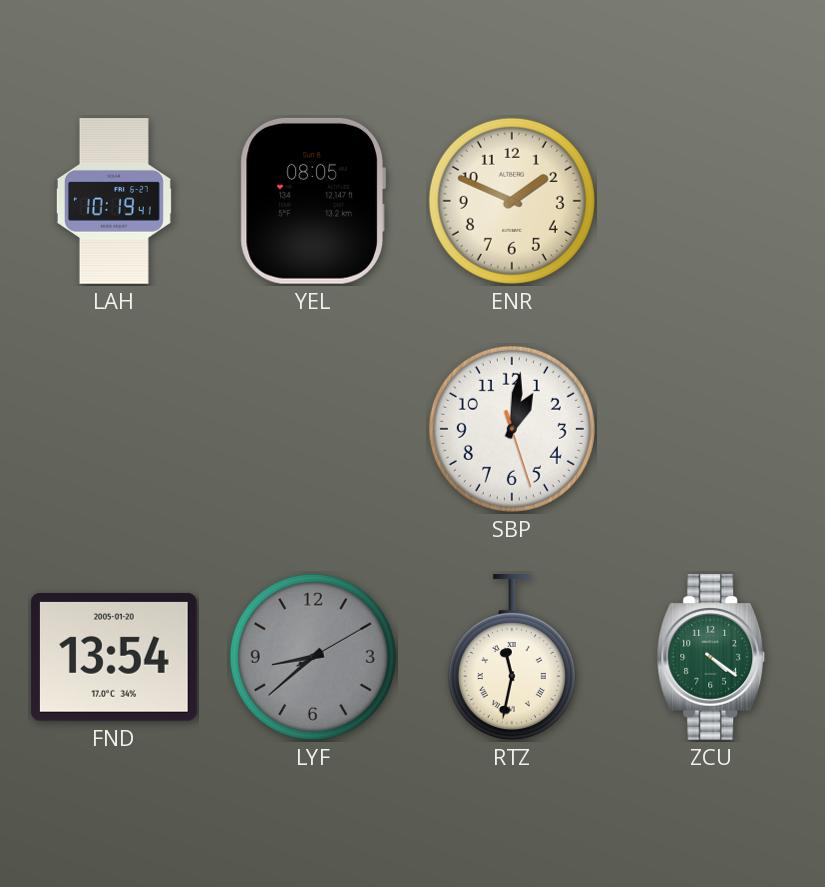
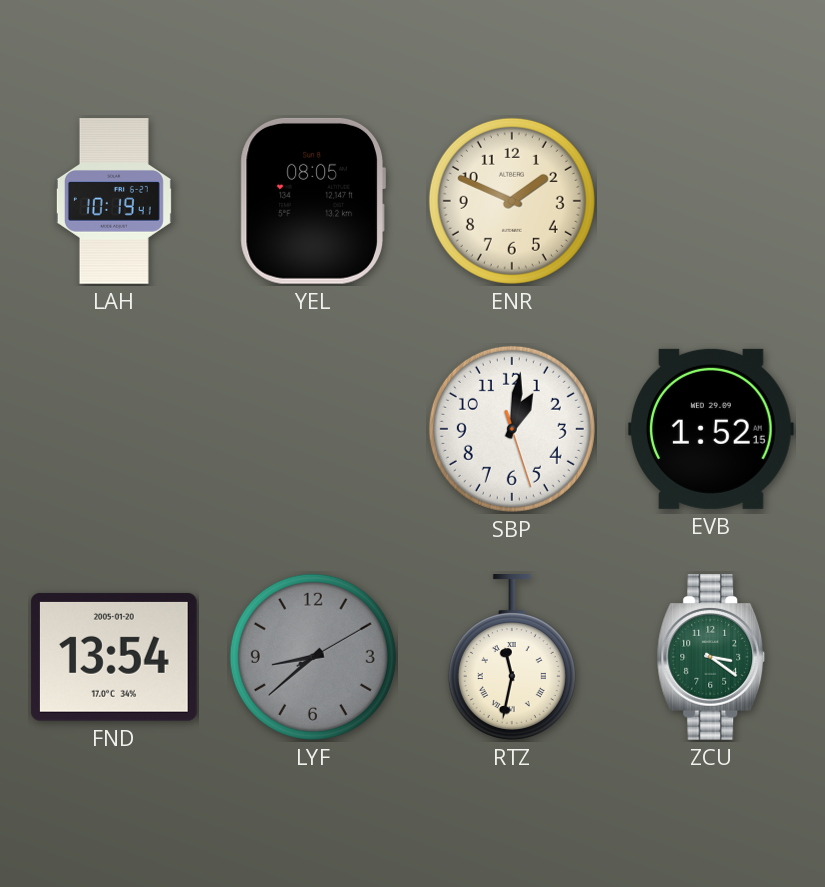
EVB: none -> 1:52 (711, 429)
ZCU: 4:21 -> 3:21 (711, 658)
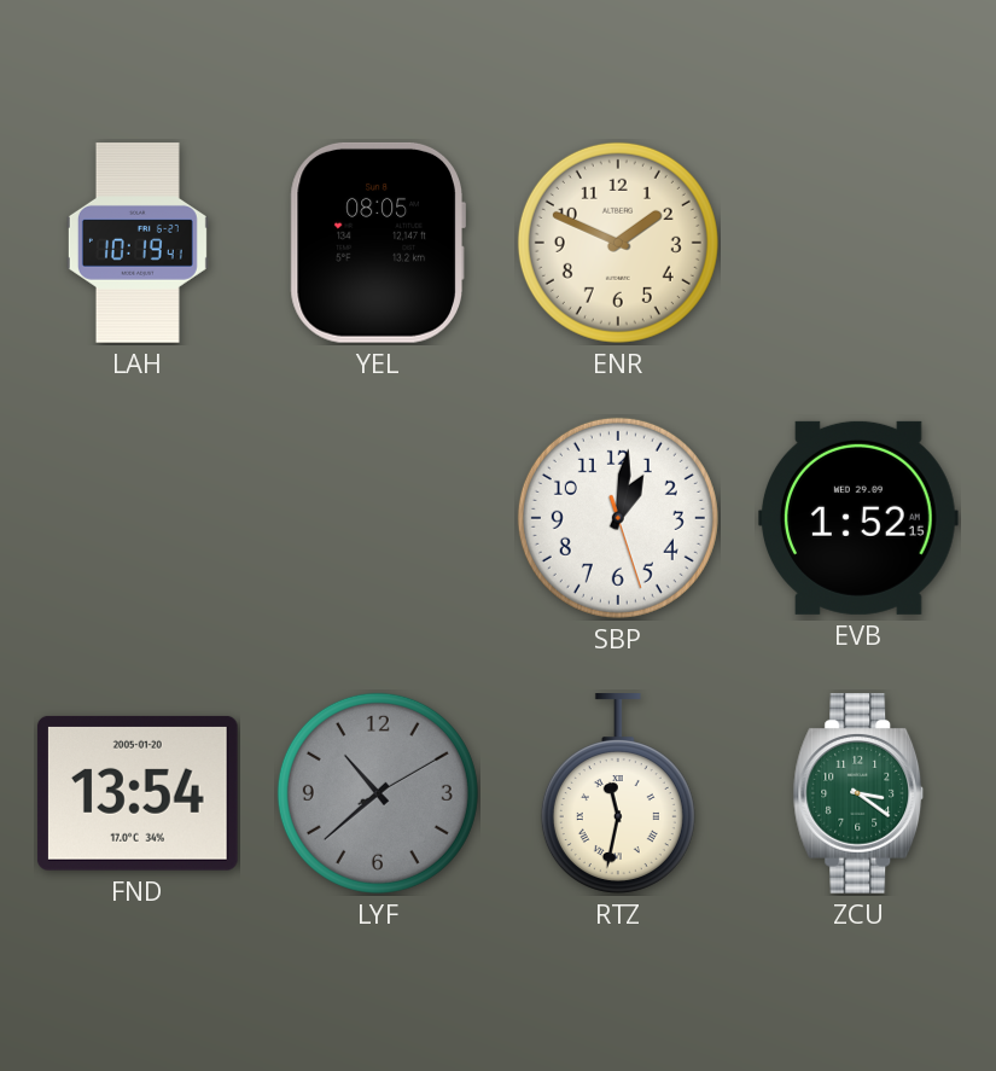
LYF: 8:38 -> 10:38 (378, 793)
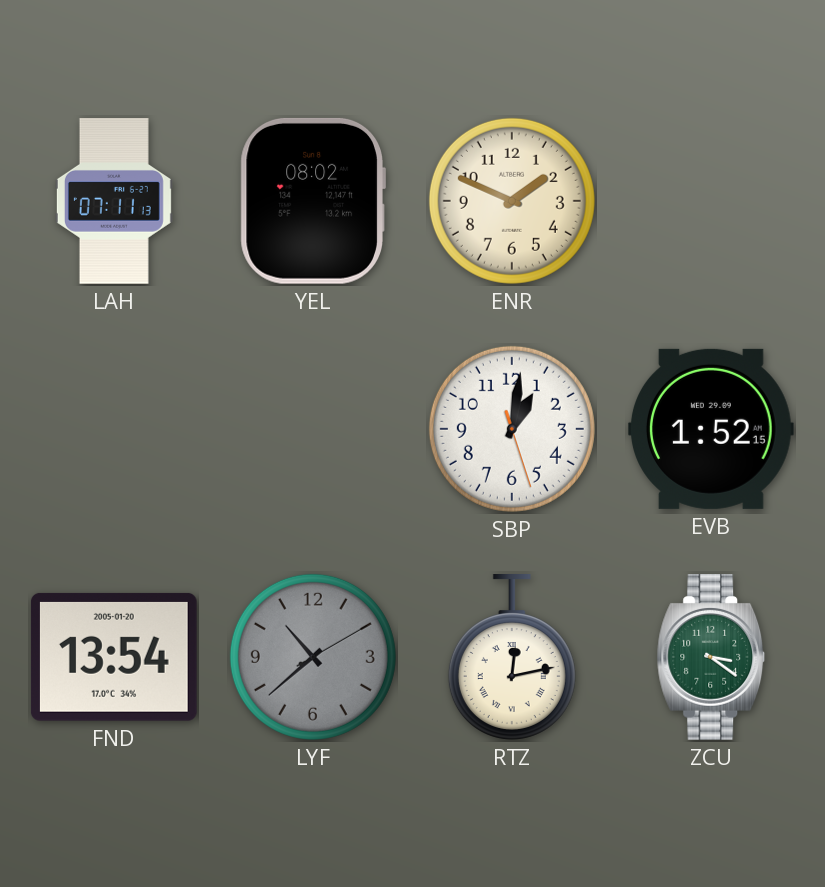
LAH: 10:19 -> 07:11 (114, 201)
YEL: 08:05 -> 08:02 (313, 201)
RTZ: 11:32 -> 12:13 (512, 658)
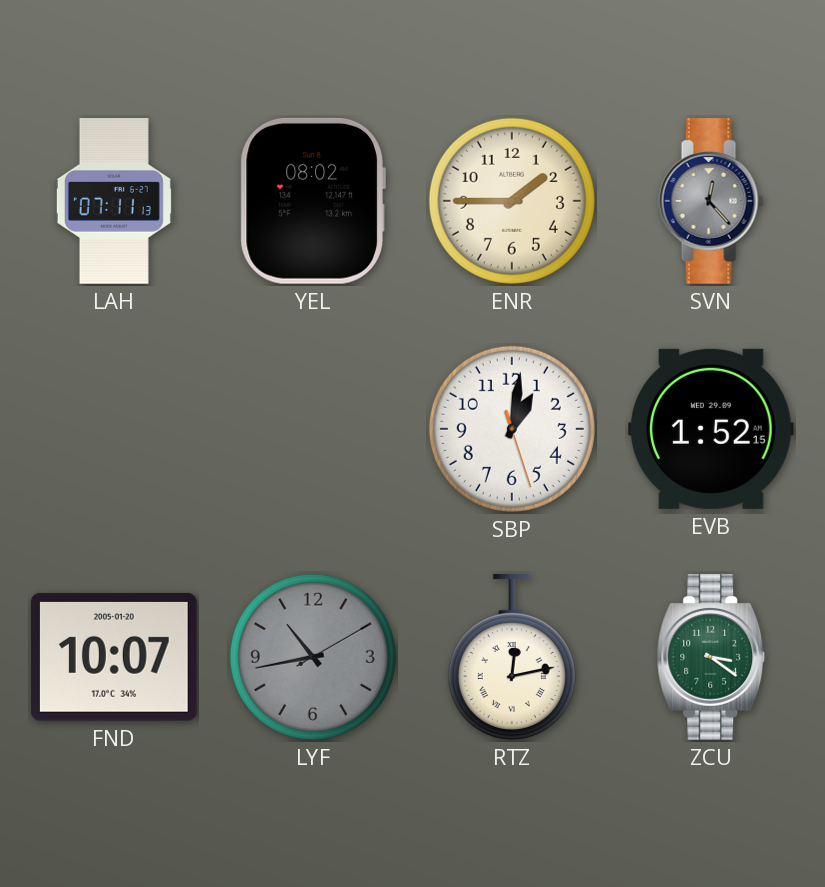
ENR: 1:49 -> 1:45 (512, 201)
SVN: none -> 12:23 (711, 202)
FND: 13:54 -> 10:07 (114, 657)
LYF: 10:38 -> 10:43 (313, 657)
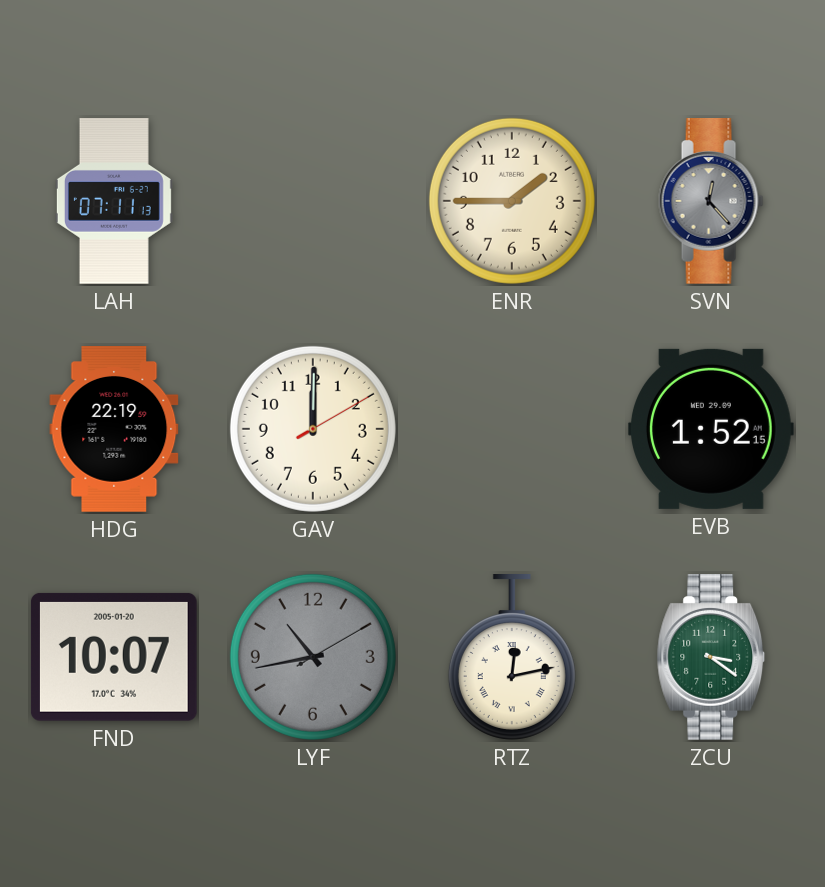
YEL: 08:02 -> none (313, 201)
HDG: none -> 22:19 (114, 430)
GAV: none -> 12:00 (313, 429)
SBP: 1:01 -> none (512, 429)
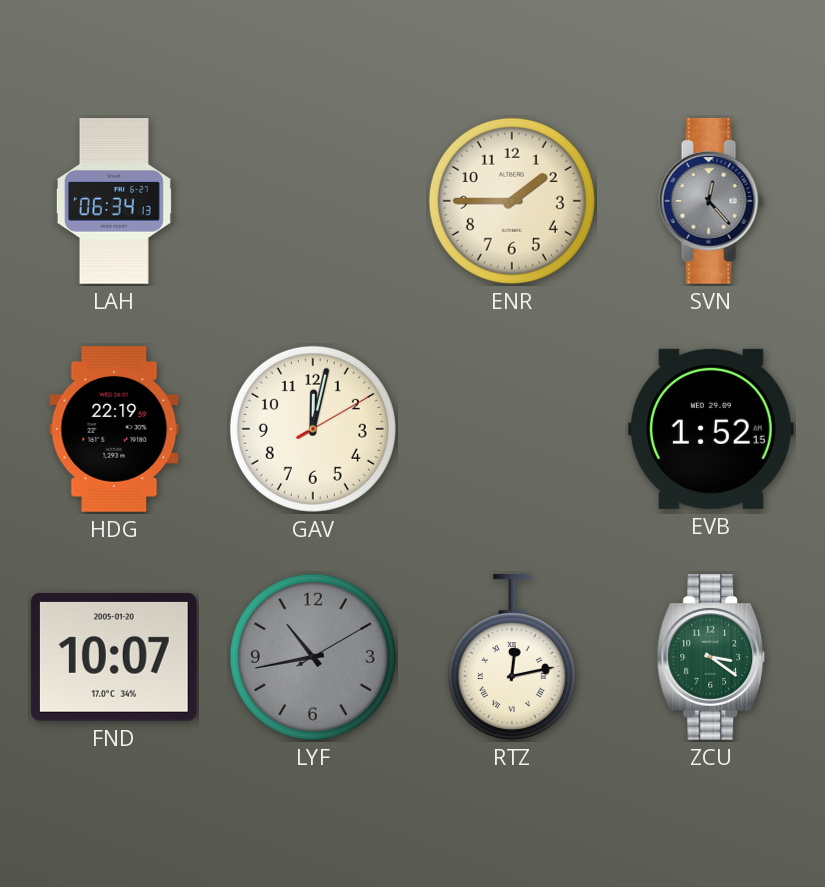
LAH: 07:11 -> 06:34 (114, 201)
GAV: 12:00 -> 12:02 (313, 429)
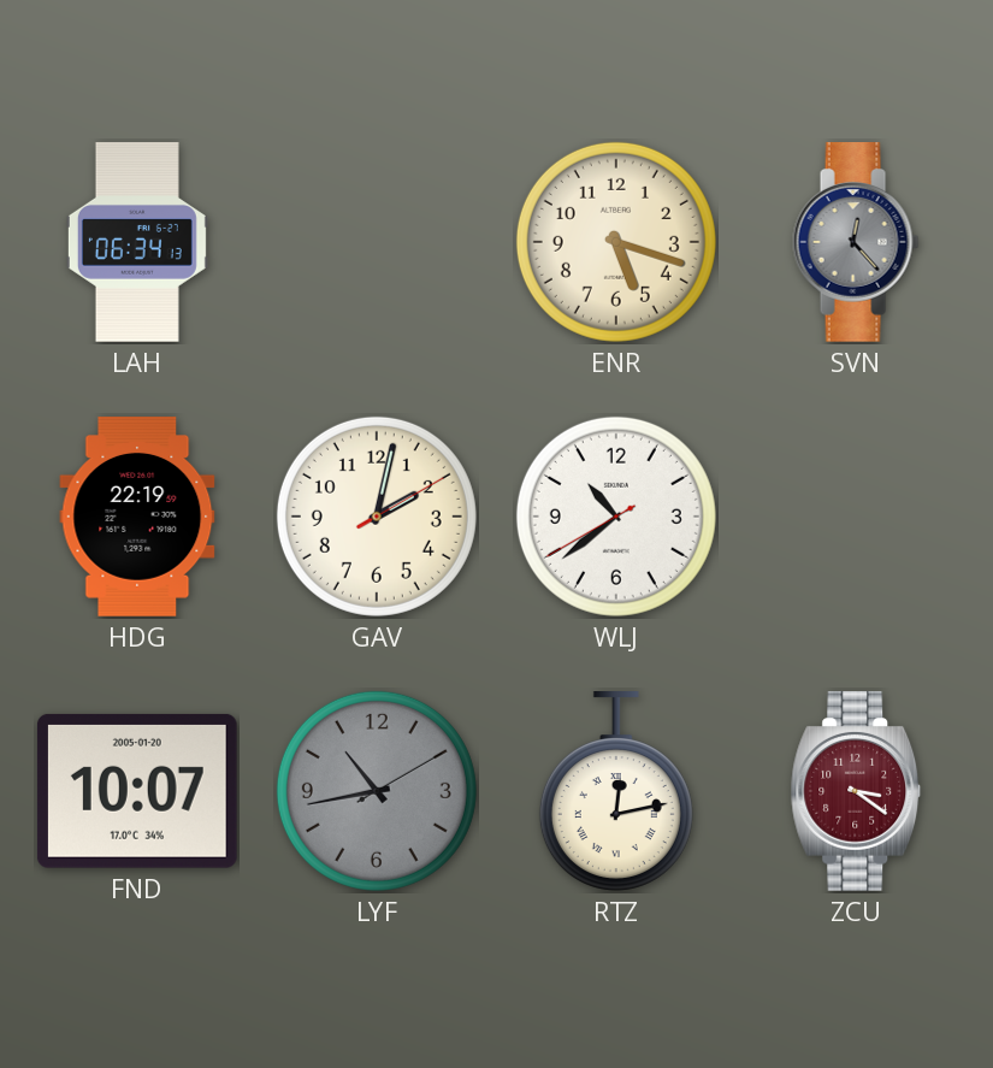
ENR: 1:45 -> 5:18 (616, 242)
GAV: 12:02 -> 2:02 (377, 517)
WLJ: none -> 10:38 (616, 517)
EVB: 1:52 -> none (711, 429)
ZCU dial: green -> burgundy (856, 792)
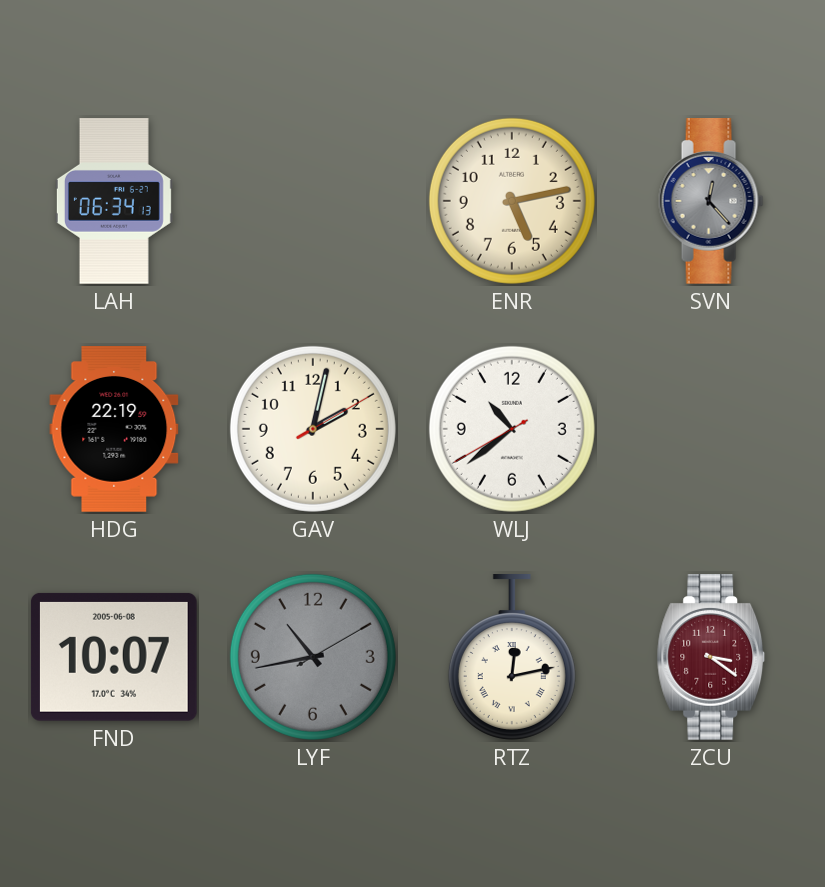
ENR: 5:18 -> 5:13 (512, 201)
FND date: 2005-01-20 -> 2005-06-08 (114, 657)
